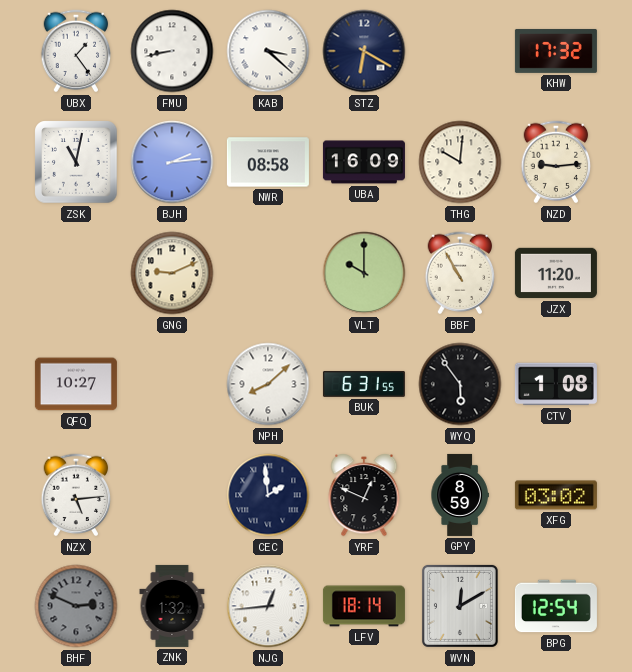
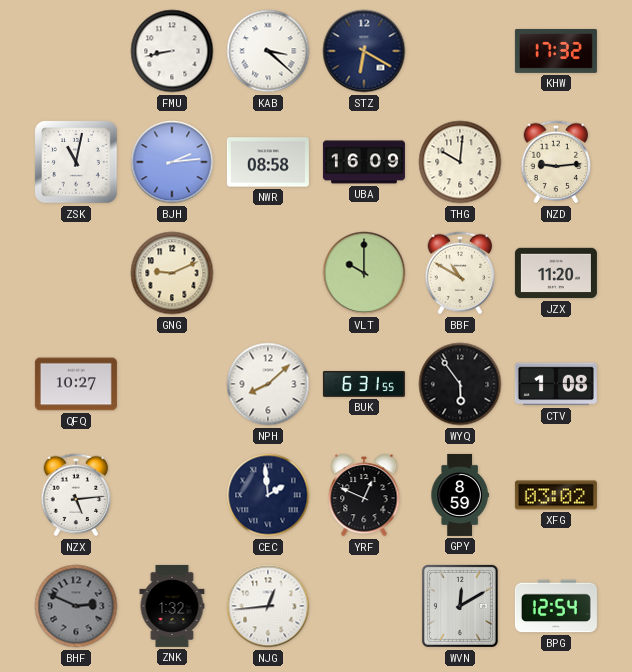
UBX: 1:24 -> none (76, 51)
BBF: 10:55 -> 10:50 (460, 273)
LFV: 18:14 -> none (364, 606)
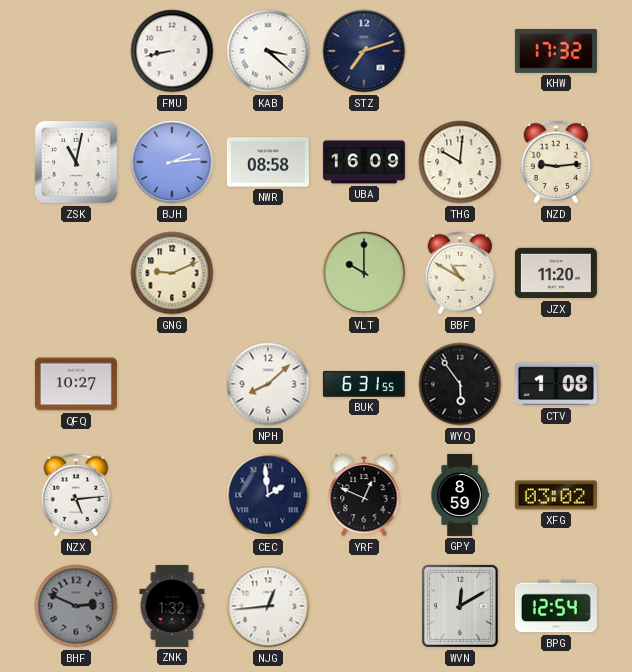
STZ: 6:20 -> 7:12 (364, 51)
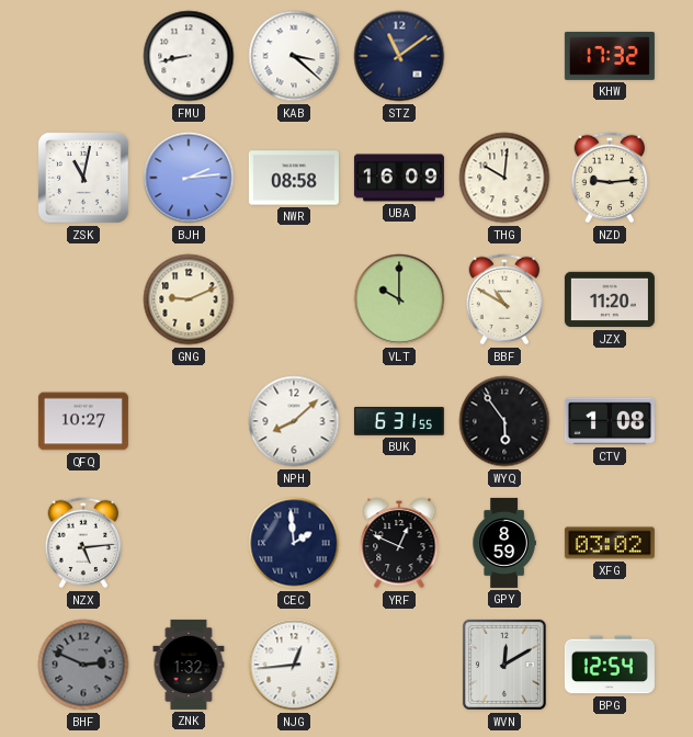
STZ: 7:12 -> 11:09 (399, 56)
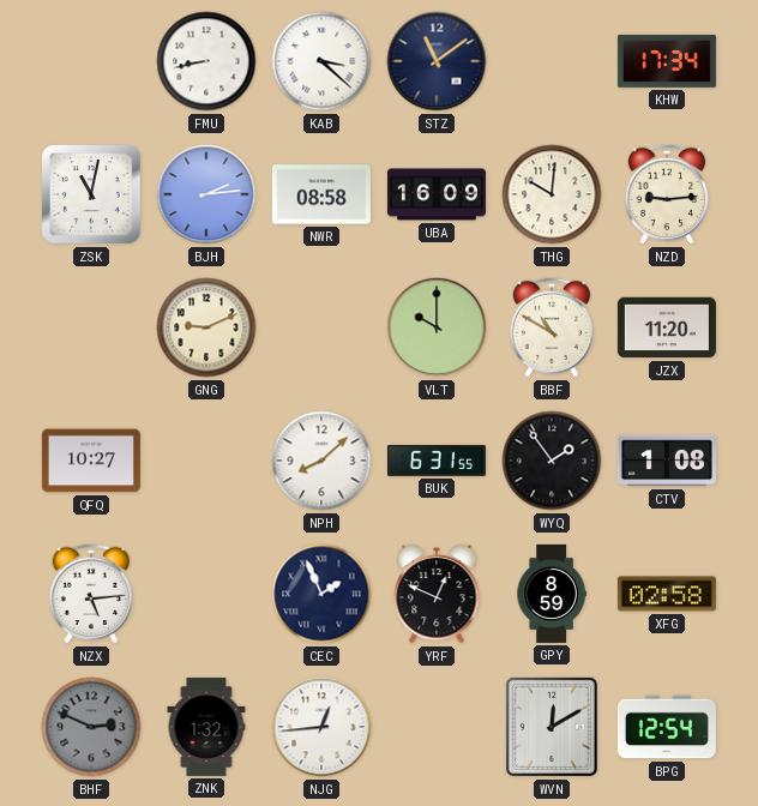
KHW: 17:32 -> 17:34 (667, 61)
WYQ: 5:54 -> 1:54 (552, 461)
CEC: 1:59 -> 1:56 (321, 594)
XFG: 03:02 -> 02:58 (667, 594)
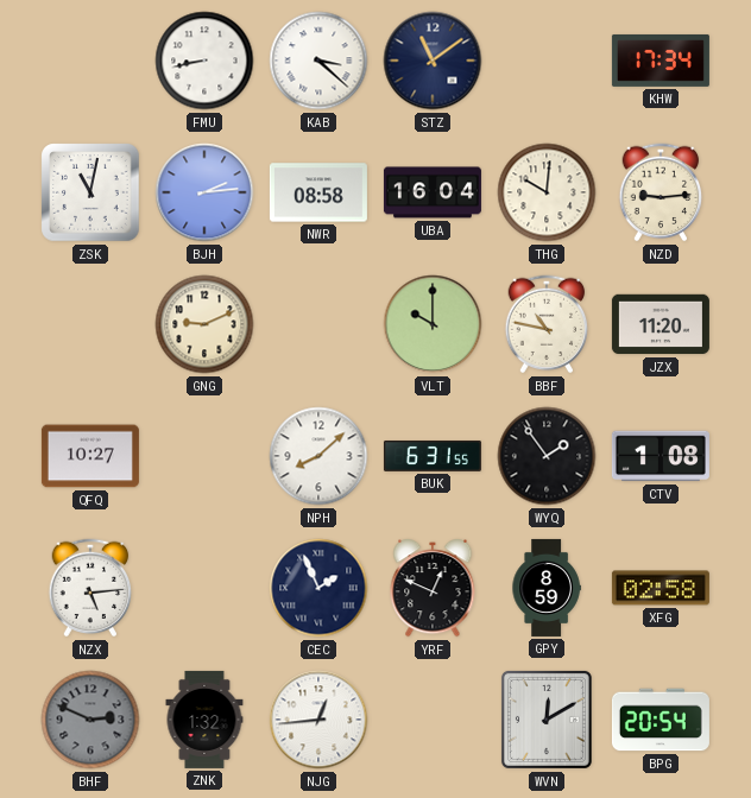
UBA: 16:09 -> 16:04 (433, 192)
BBF: 10:50 -> 10:47 (547, 324)
BPG: 12:54 -> 20:54 (661, 720)
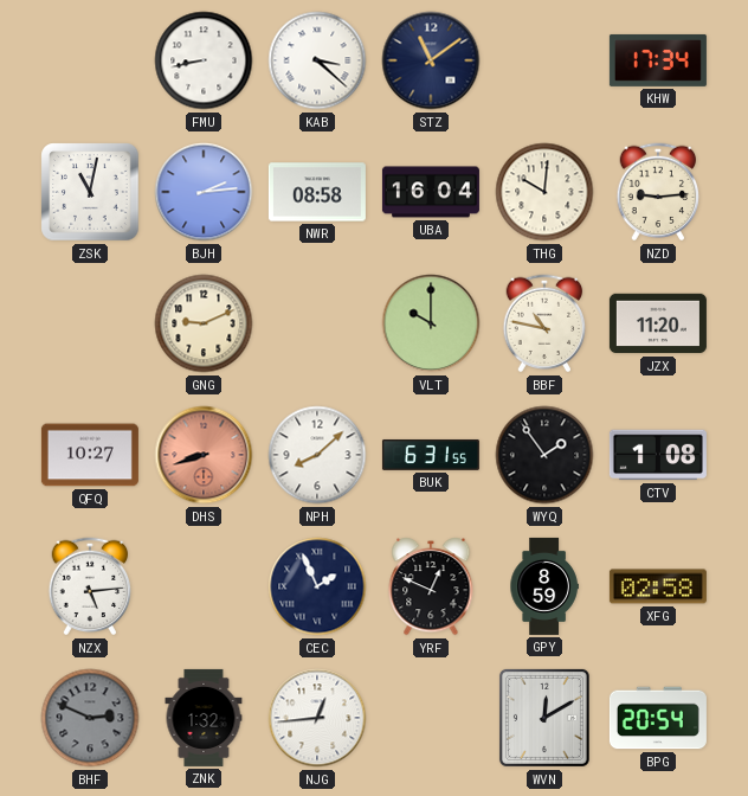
DHS: none -> 8:42 (204, 455)
